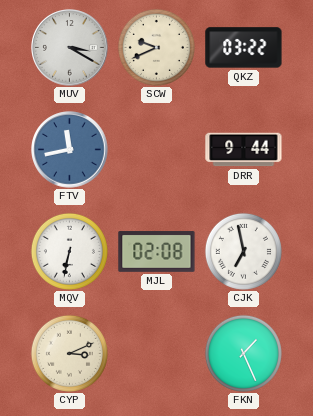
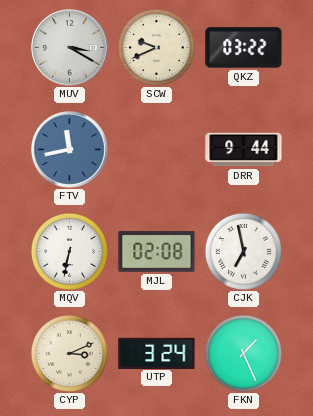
UTP: none -> 3:24 (157, 353)
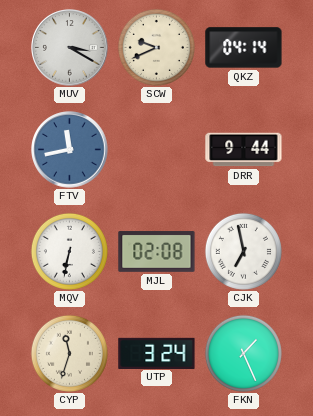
QKZ: 03:22 -> 04:14 (244, 48)
CYP: 3:11 -> 11:33 (69, 353)
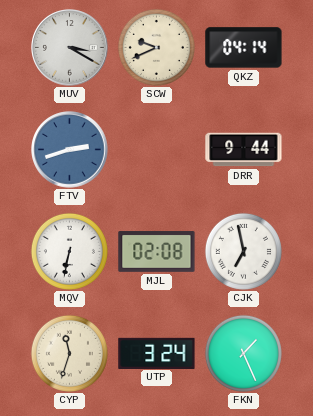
FTV: 11:43 -> 2:42 (70, 150)
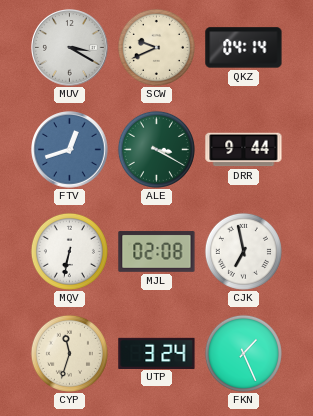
FTV: 2:42 -> 12:42 (70, 150)
ALE: none -> 3:20 (156, 149)
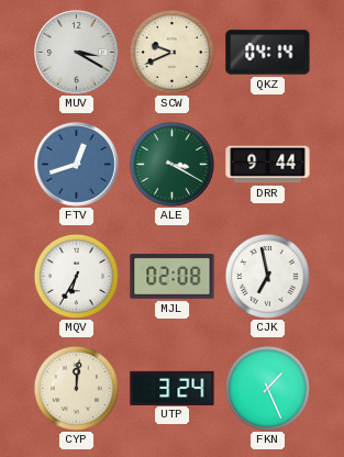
MQV: 6:32 -> 6:35 (76, 276)
CYP: 11:33 -> 12:01 (76, 388)
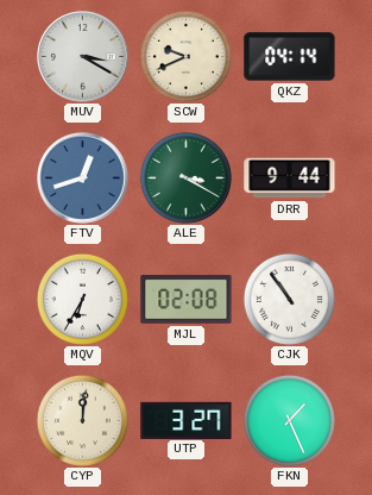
CJK: 6:58 -> 10:54 (289, 299)
UTP: 3:24 -> 3:27 (187, 420)
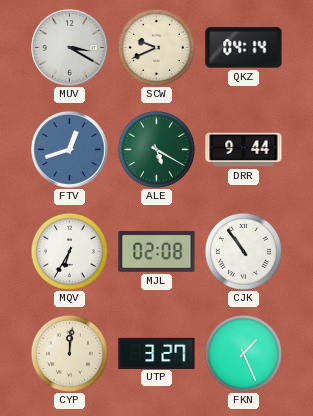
ALE: 3:20 -> 5:20 (156, 149)
